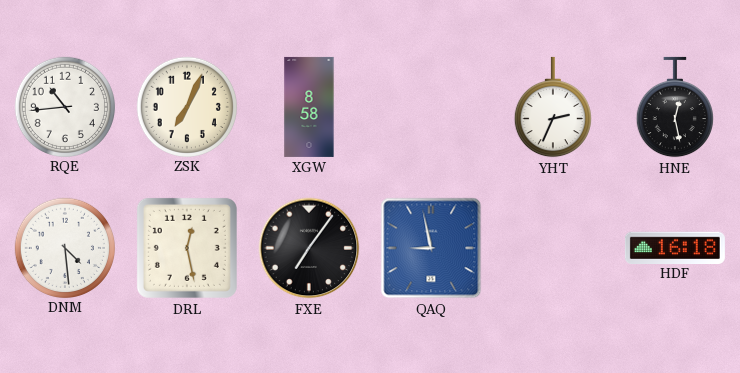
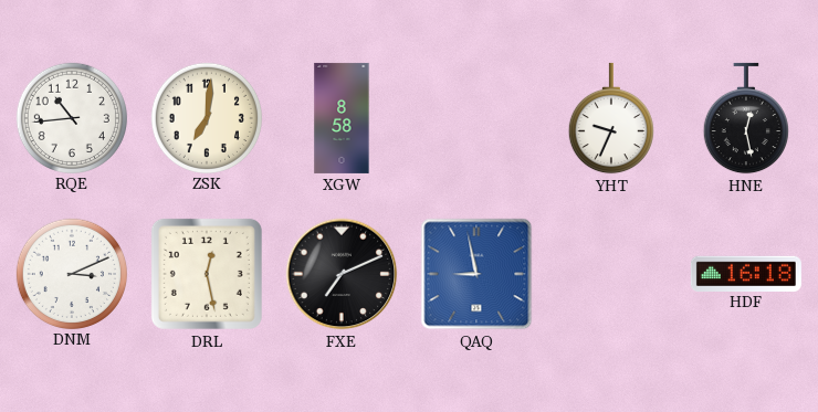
ZSK: 7:04 -> 7:01 (206, 117)
YHT: 2:34 -> 9:34 (611, 118)
DNM: 4:29 -> 3:11 (71, 273)
FXE: 7:06 -> 7:11 (342, 274)
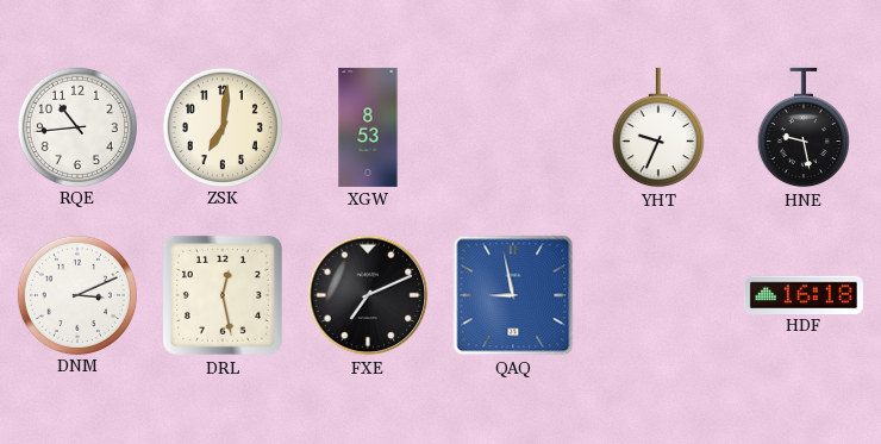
XGW: 8:58 -> 8:53 (368, 127)
HNE: 12:28 -> 9:28 (804, 127)
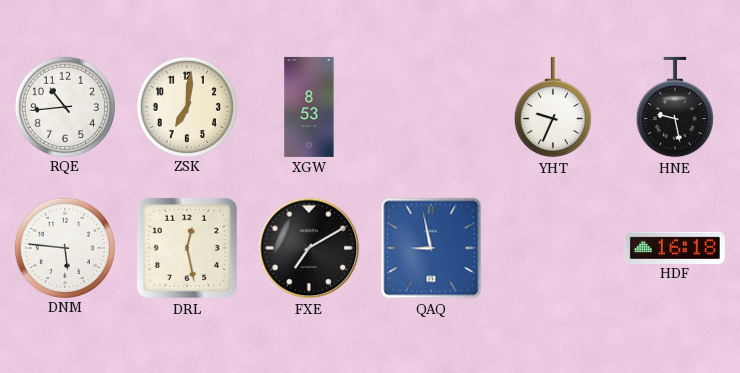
DNM: 3:11 -> 5:46 (64, 247)
FXE: 7:11 -> 7:10 (309, 248)
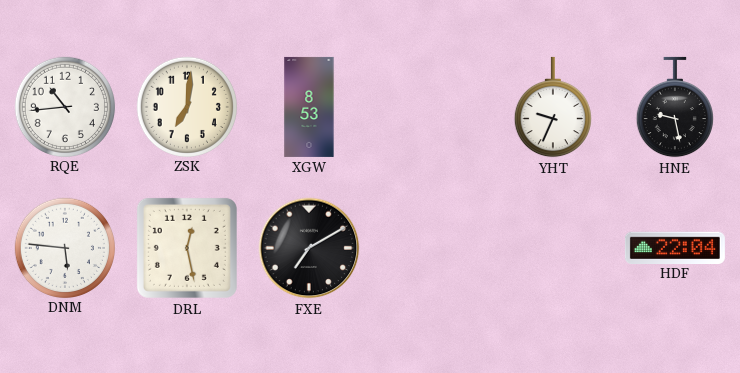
QAQ: 8:58 -> none (431, 248)
HDF: 16:18 -> 22:04 (675, 247)
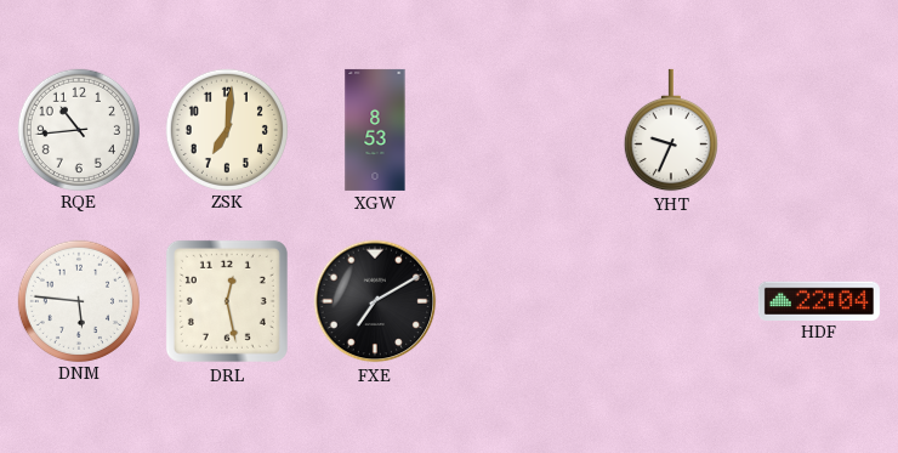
HNE: 9:28 -> none (675, 107)
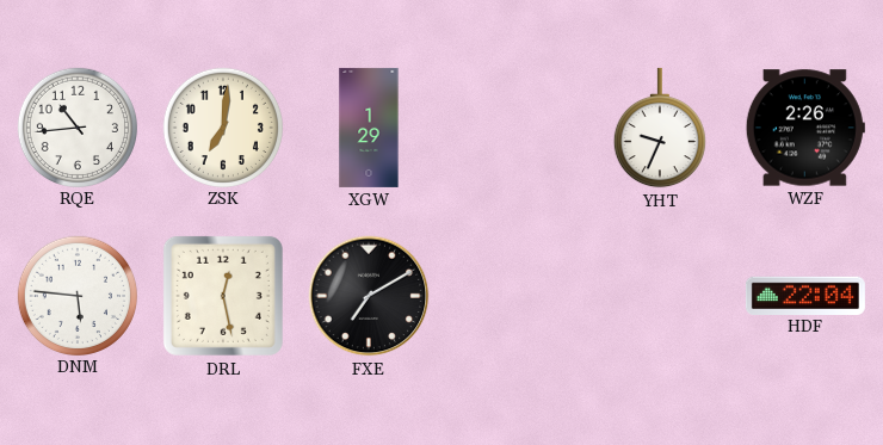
XGW: 8:53 -> 1:29 (369, 128)
WZF: none -> 2:26 (805, 128)
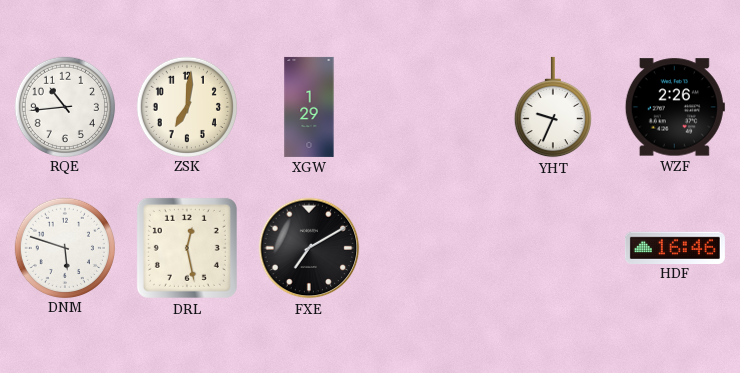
DNM: 5:46 -> 5:48 (64, 247)
HDF: 22:04 -> 16:46 (675, 247)
